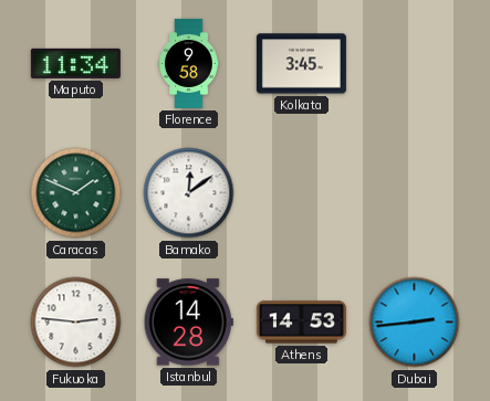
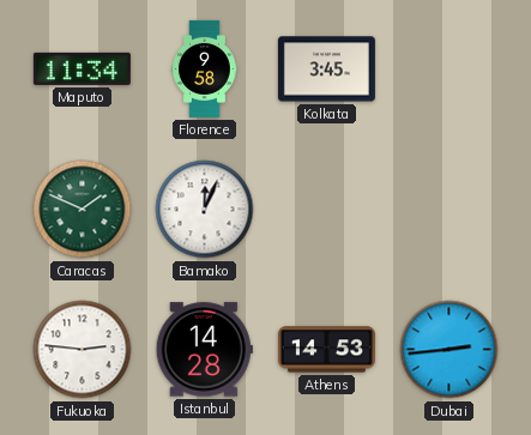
Bamako: 12:09 -> 12:04 (205, 210)
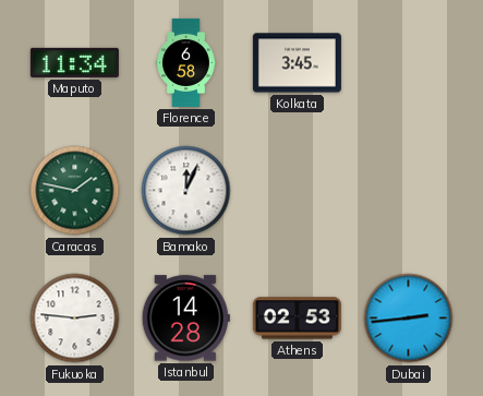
Florence: 9:58 -> 6:58 (186, 62)
Caracas: 1:49 -> 1:47 (75, 191)
Athens: 14:53 -> 02:53 (297, 319)
